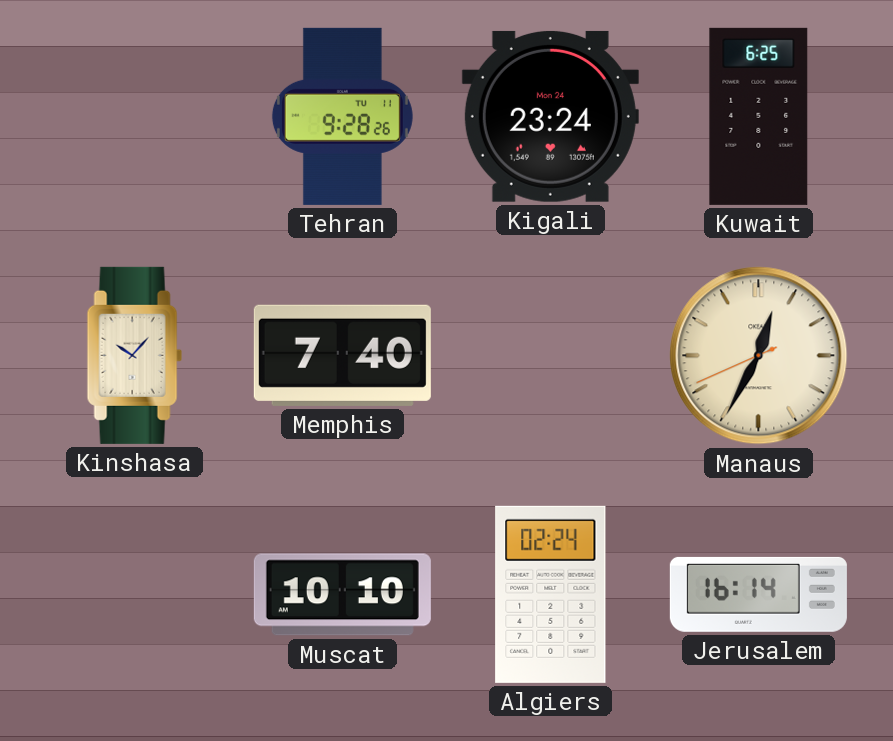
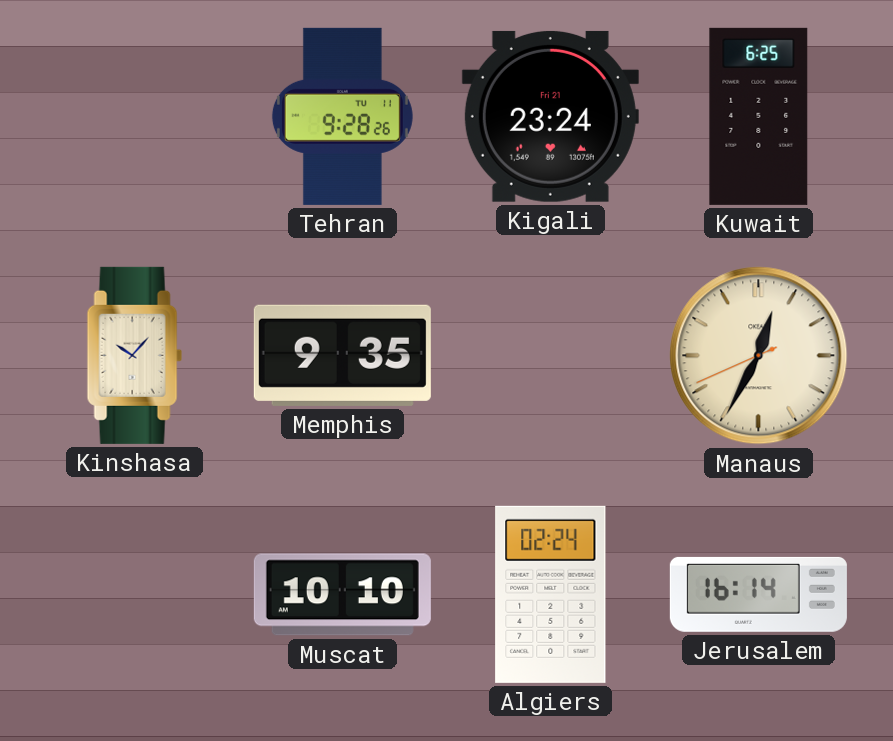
Kigali date: Mon 24 -> Fri 21 (550, 116)
Memphis: 7:40 -> 9:35 (342, 355)
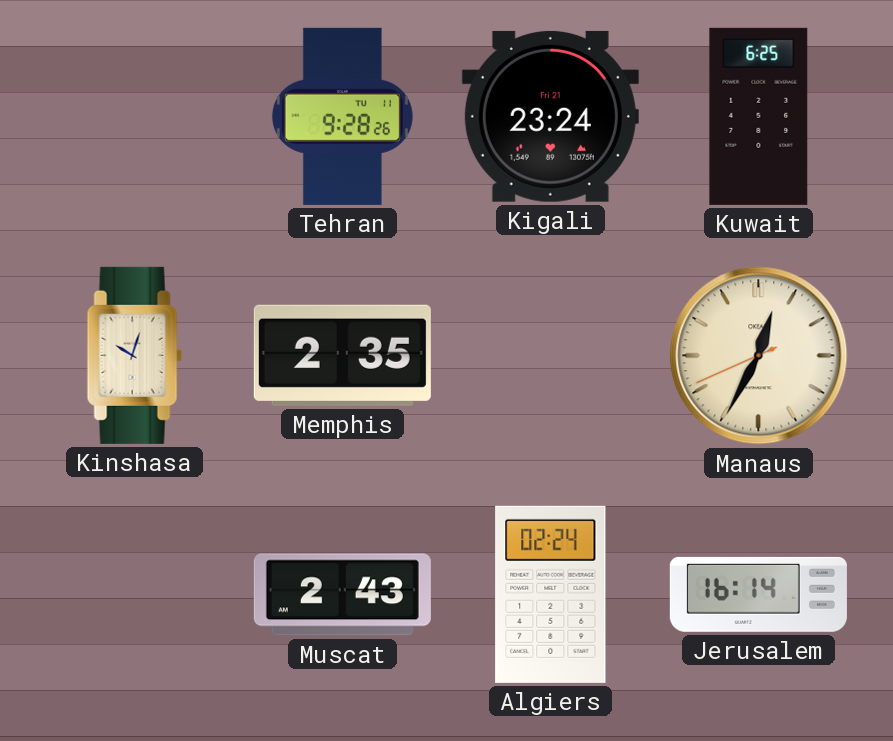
Kinshasa: 10:07 -> 10:03 (134, 355)
Memphis: 9:35 -> 2:35 (342, 355)
Muscat: 10:10 -> 2:43 (342, 595)
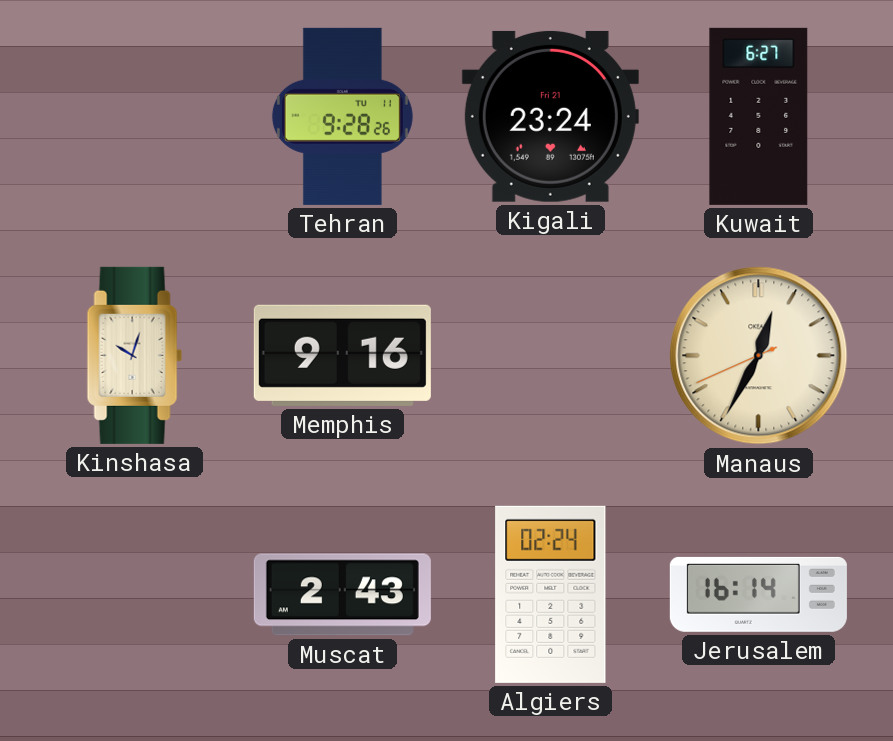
Kuwait: 6:25 -> 6:27 (759, 116)
Memphis: 2:35 -> 9:16 (342, 355)
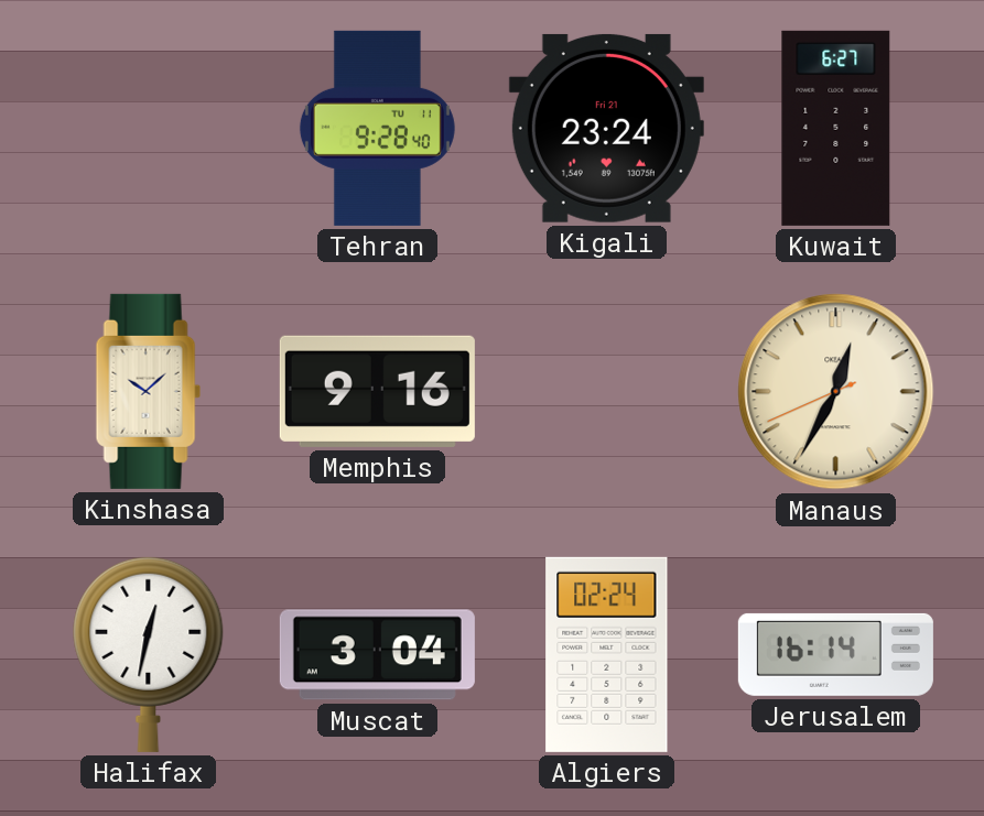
Tehran: 9:28:26 -> 9:28:40 (377, 128)
Kinshasa: 10:03 -> 10:08 (148, 391)
Halifax: none -> 12:32 (149, 654)
Muscat: 2:43 -> 3:04 (377, 655)
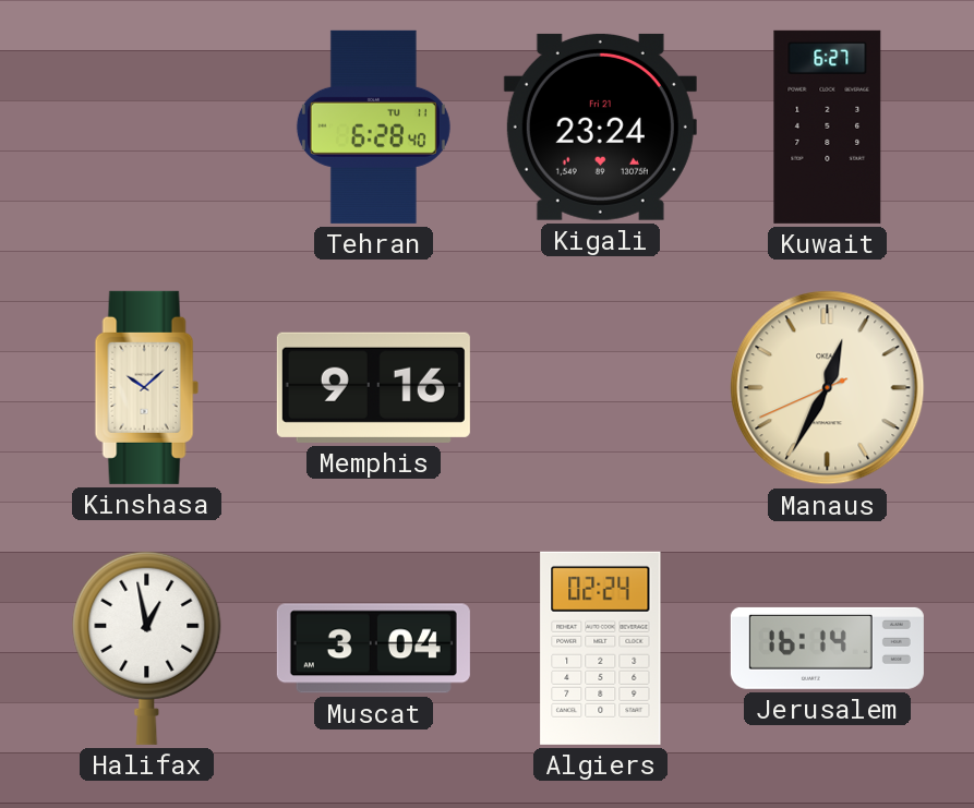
Tehran: 9:28 -> 6:28 (373, 126)
Halifax: 12:32 -> 12:58 (147, 648)
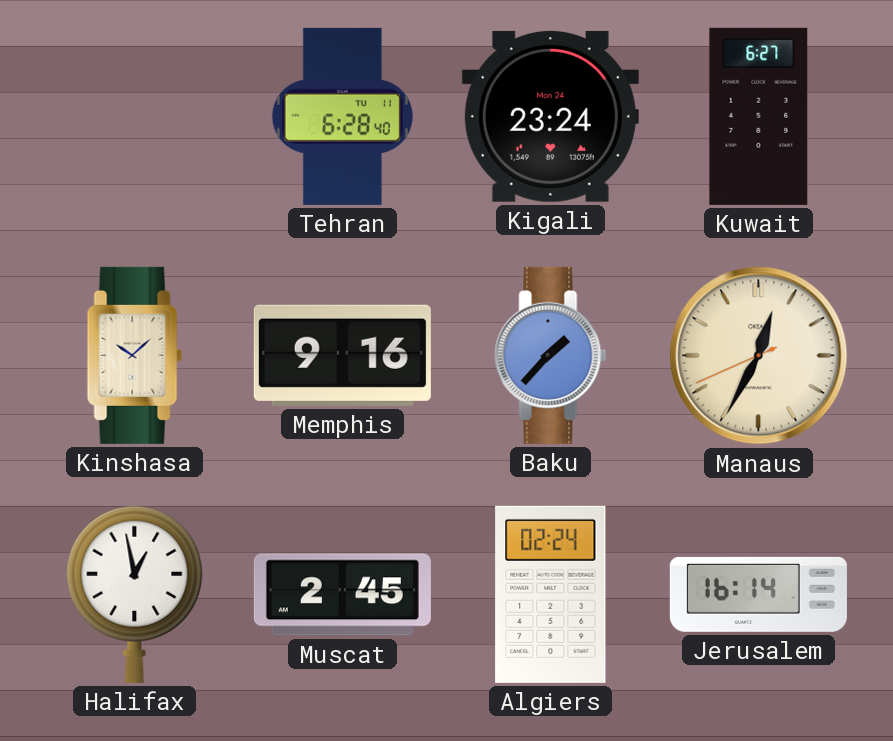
Kigali date: Fri 21 -> Mon 24 (550, 116)
Baku: none -> 1:37 (551, 355)
Muscat: 3:04 -> 2:45 (342, 595)
